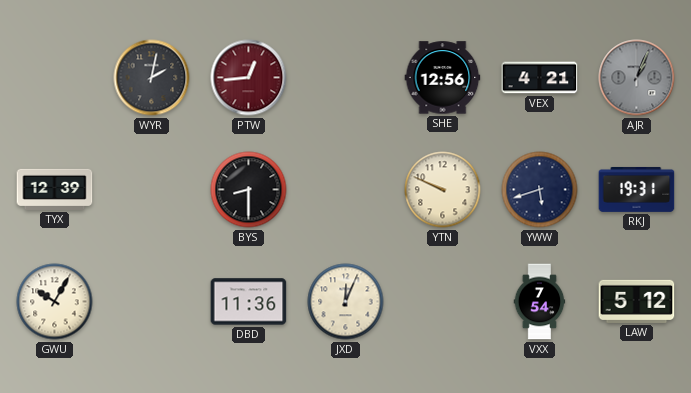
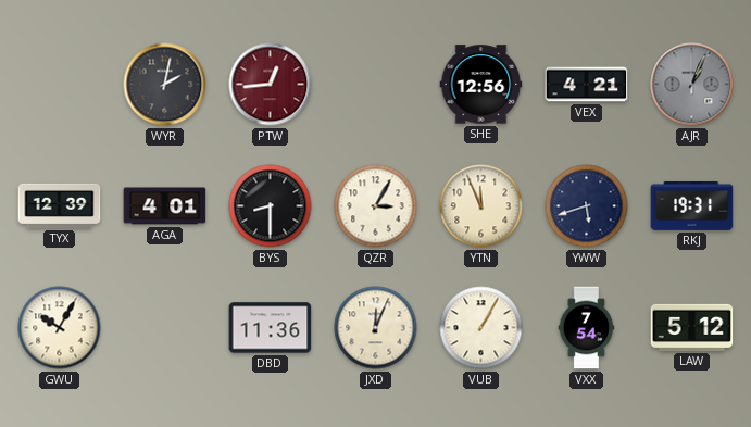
AGA: none -> 4:01 (165, 206)
QZR: none -> 3:05 (376, 206)
YTN: 9:49 -> 11:56 (481, 206)
VUB: none -> 1:05 (481, 328)
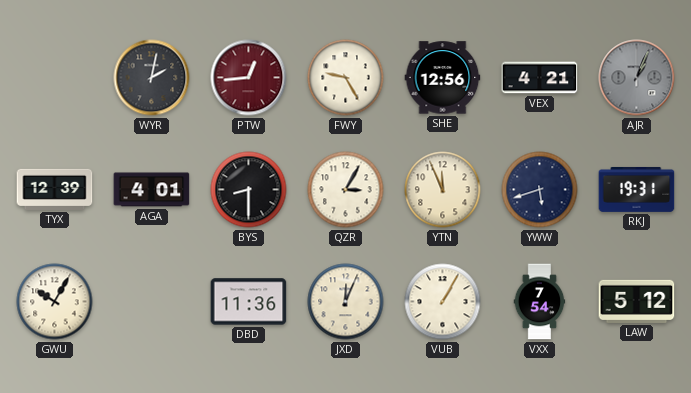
FWY: none -> 9:25 (346, 78)
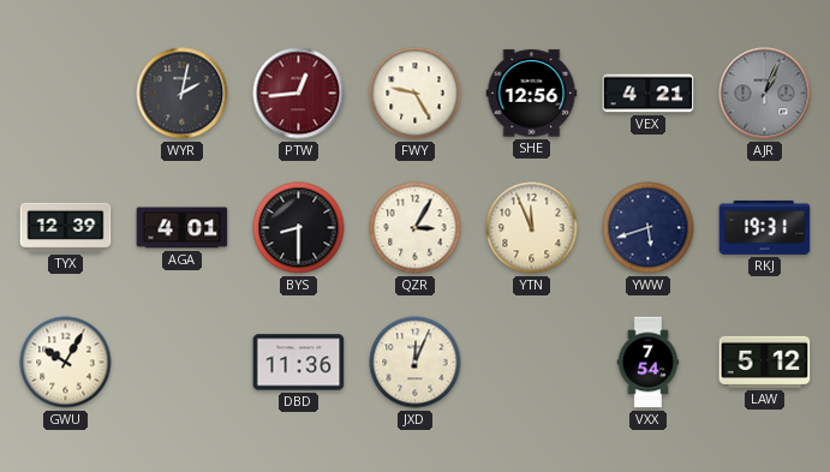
VUB: 1:05 -> none (443, 302)
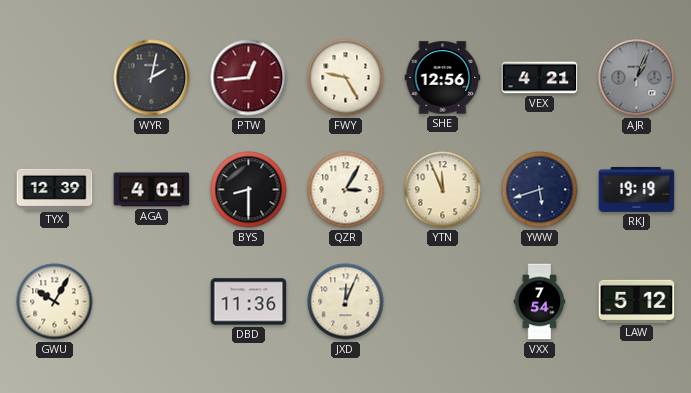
RKJ: 19:31 -> 19:19 (637, 189)
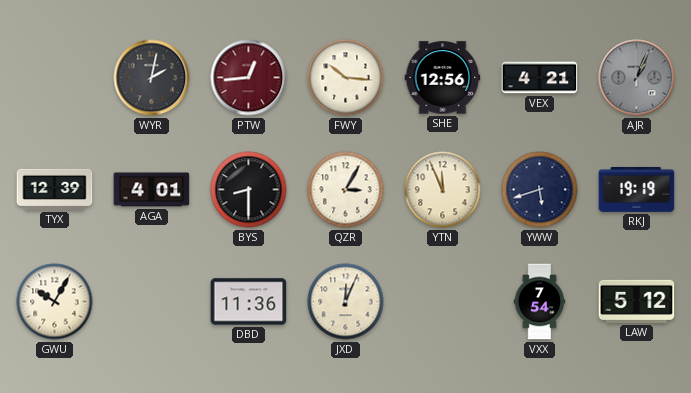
FWY: 9:25 -> 10:16 (346, 78)
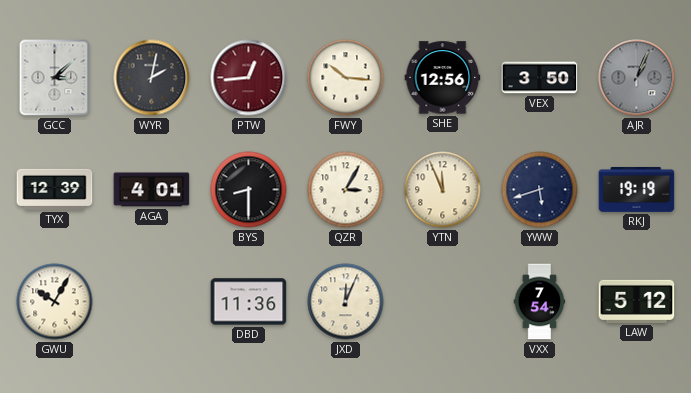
GCC: none -> 3:08 (55, 78)
VEX: 4:21 -> 3:50 (540, 78)
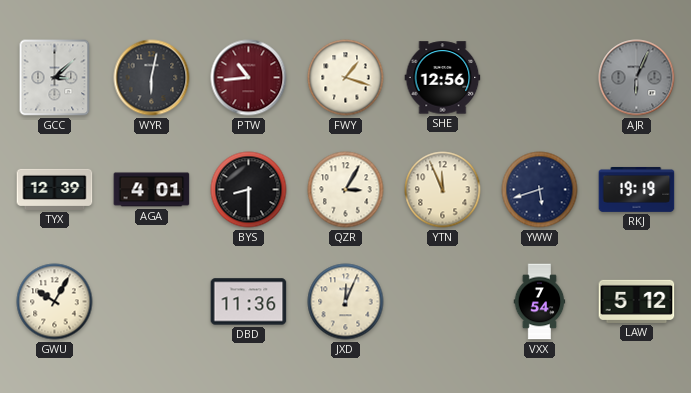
WYR: 2:02 -> 6:02 (152, 78)
PTW: 12:44 -> 10:44 (249, 78)
FWY: 10:16 -> 1:18 (346, 78)
VEX: 3:50 -> none (540, 78)
AJR: 1:04 -> 6:04 (637, 78)
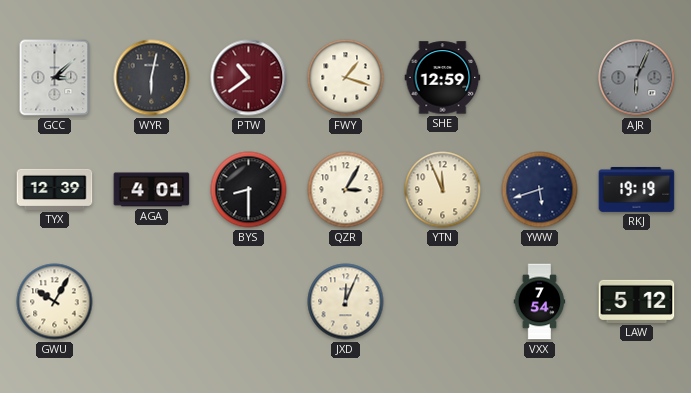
PTW: 10:44 -> 10:39 (249, 78)
SHE: 12:56 -> 12:59 (443, 78)
DBD: 11:36 -> none (249, 302)
